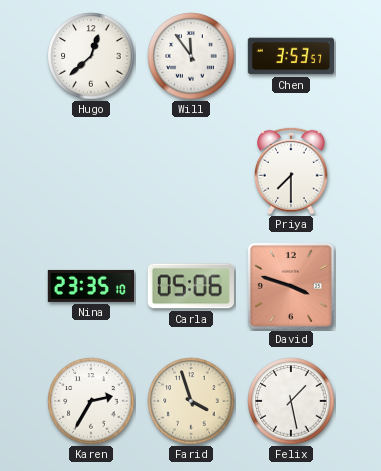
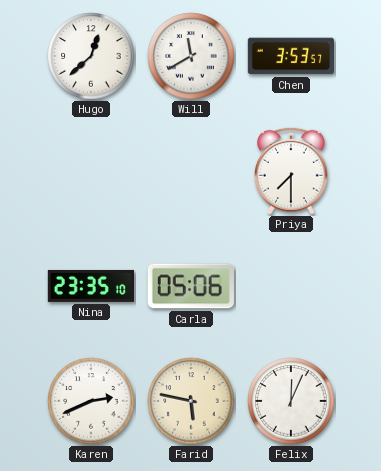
Will: 11:54 -> 11:40 (191, 56)
David: 3:48 -> none (291, 286)
Karen: 2:35 -> 2:41 (91, 401)
Farid: 3:57 -> 5:47 (191, 401)
Felix: 1:28 -> 12:04 (291, 401)
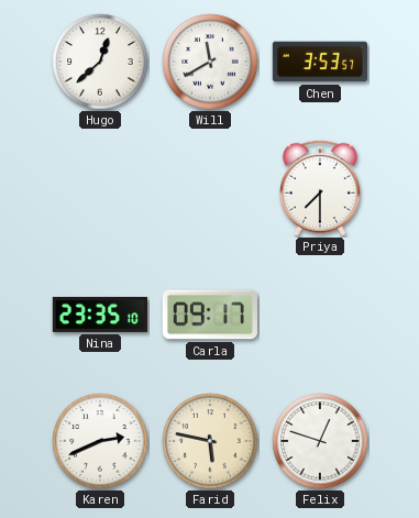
Carla: 05:06 -> 09:17 (210, 315)
Felix: 12:04 -> 12:48 (320, 441)
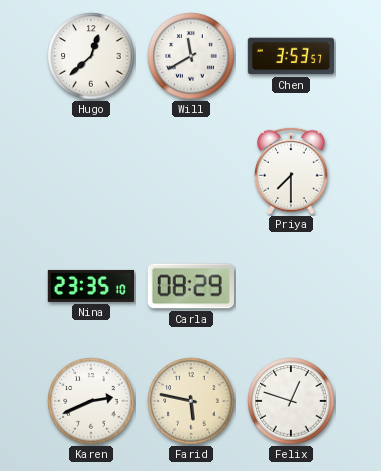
Carla: 09:17 -> 08:29 (191, 286)
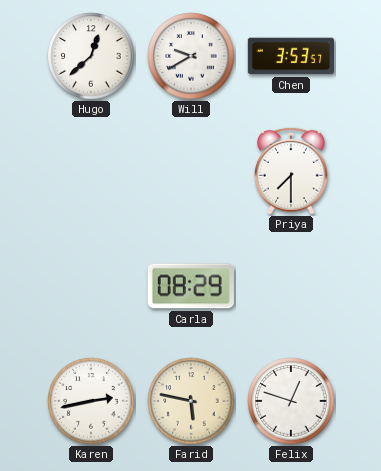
Will: 11:40 -> 9:40 (191, 56)
Nina: 23:35 -> none (90, 286)
Karen: 2:41 -> 2:43 (91, 401)
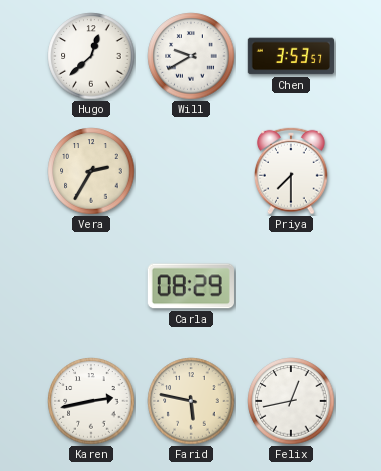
Vera: none -> 2:35 (91, 171)
Felix: 12:48 -> 12:43 (291, 401)
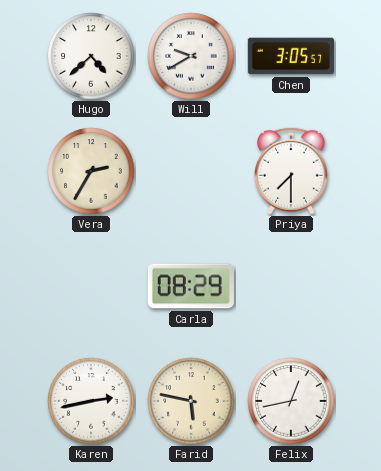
Hugo: 12:38 -> 4:38 (91, 56)
Chen: 3:53 -> 3:05 (290, 56)
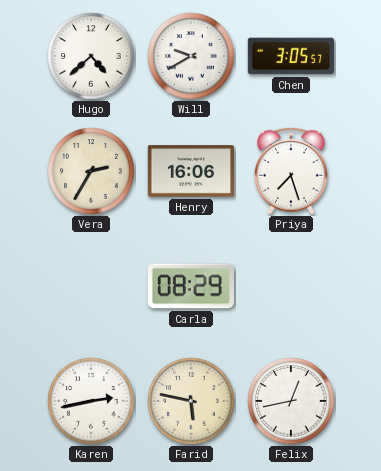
Henry: none -> 16:06 (190, 171)
Priya: 7:30 -> 7:27 (291, 171)
